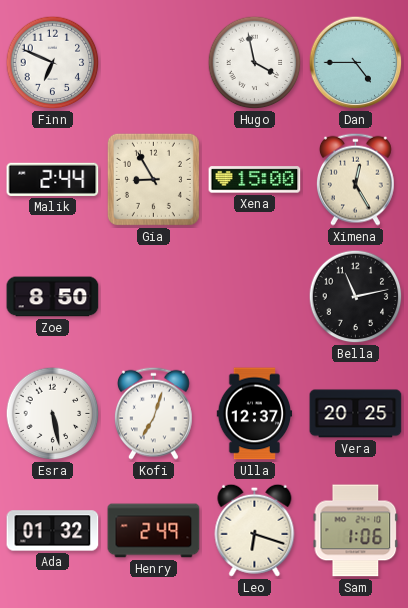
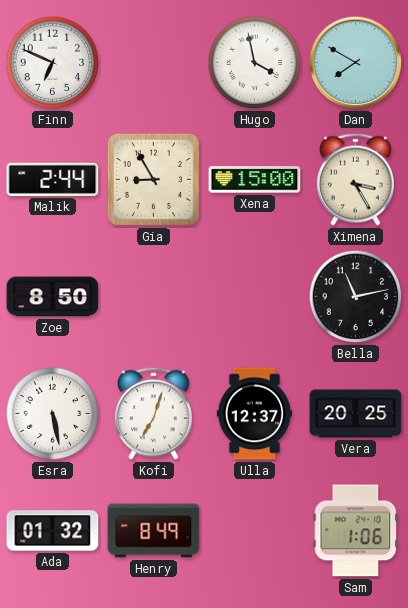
Dan: 4:45 -> 7:50 (356, 63)
Ximena: 12:25 -> 3:25 (356, 179)
Henry: 2:49 -> 8:49 (154, 531)
Leo: 6:18 -> none (255, 530)
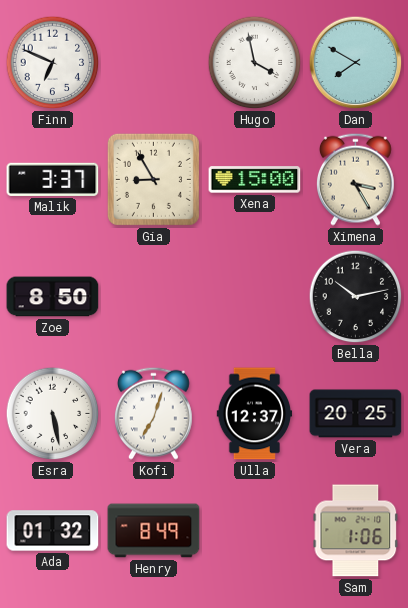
Malik: 2:44 -> 3:37 (53, 179)
Bella: 11:13 -> 10:13 (356, 297)
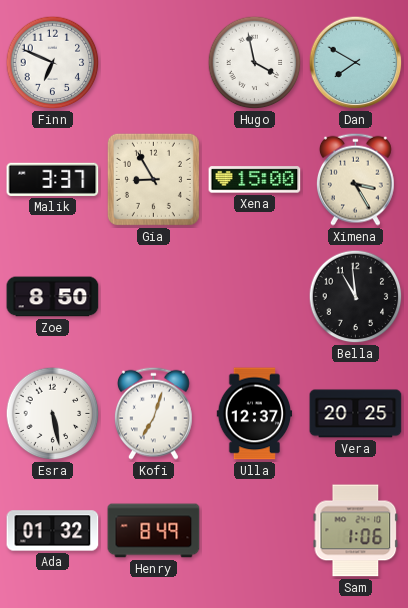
Bella: 10:13 -> 10:59 (356, 297)
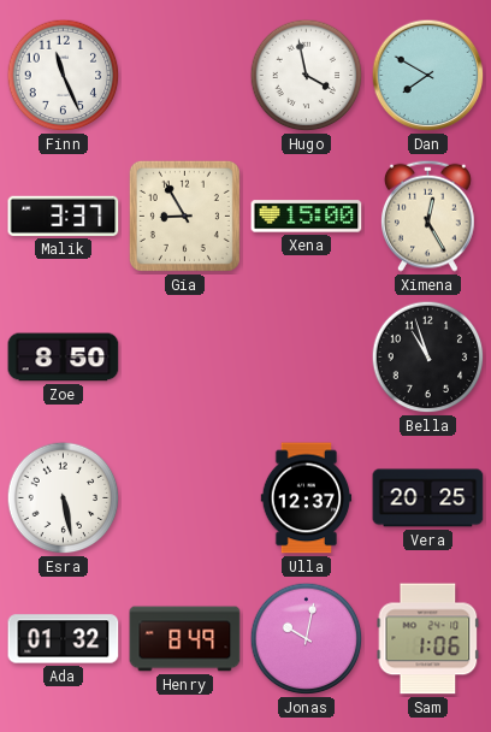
Finn: 6:49 -> 11:26 (64, 76)
Ximena: 3:25 -> 12:25 (428, 216)
Bella: 10:59 -> 10:57 (428, 358)
Kofi: 7:03 -> none (154, 413)
Jonas: none -> 10:02 (307, 639)
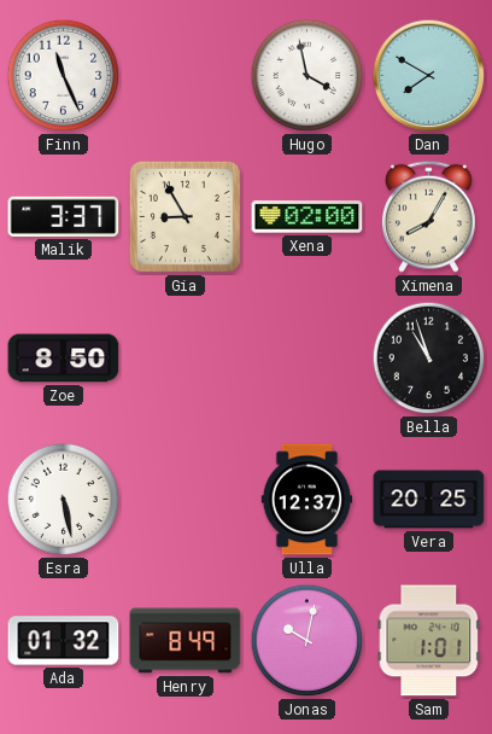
Xena: 15:00 -> 02:00 (307, 217)
Ximena: 12:25 -> 8:05 (429, 216)
Sam: 1:06 -> 1:01 (429, 641)
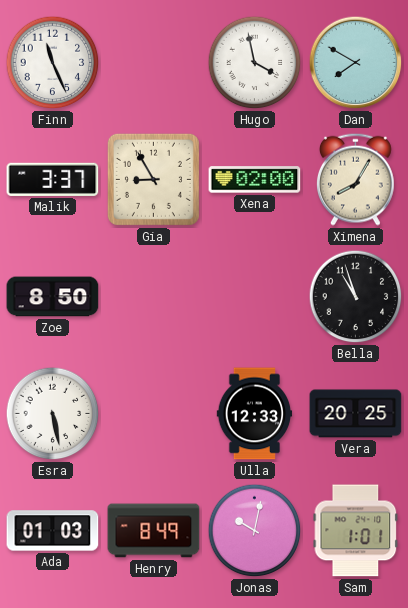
Ulla: 12:37 -> 12:33 (255, 414)
Ada: 01:32 -> 01:03 (53, 531)
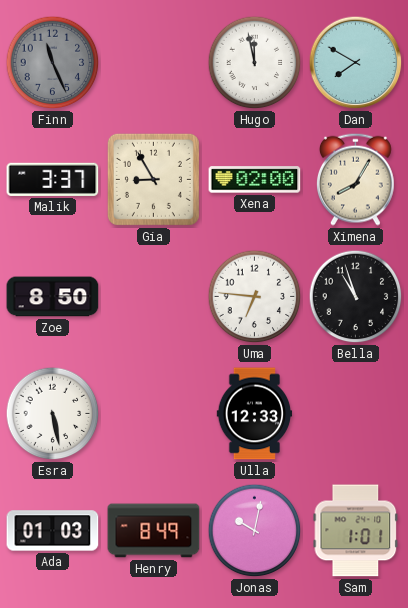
Finn dial: white -> grey (53, 63)
Hugo: 3:58 -> 11:58 (255, 63)
Uma: none -> 6:46 (255, 297)
Vera: 20:25 -> none (356, 414)
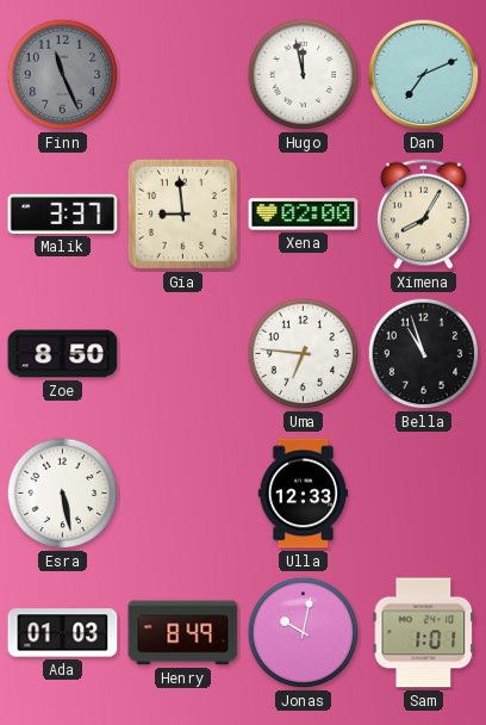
Dan: 7:50 -> 7:11 (424, 75)
Gia: 8:55 -> 8:59 (182, 213)
